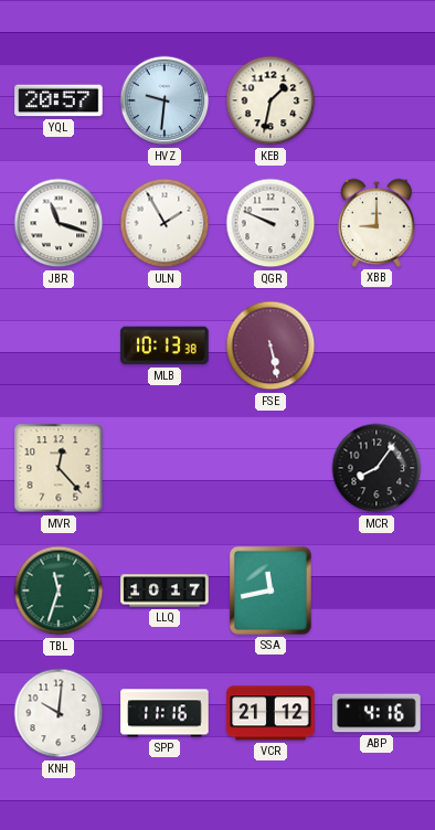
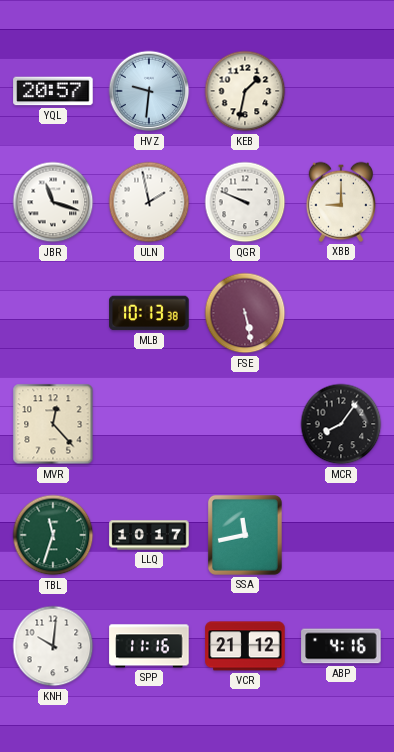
ULN: 1:55 -> 1:58 (149, 202)
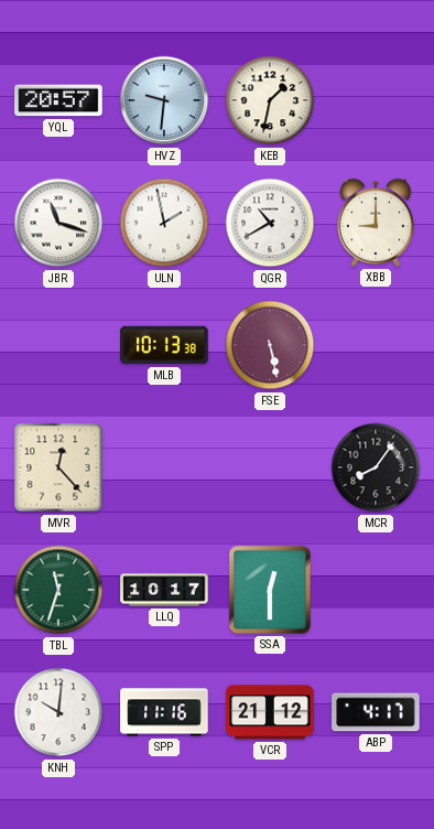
QGR: 9:49 -> 10:40 (270, 223)
SSA: 11:43 -> 12:30 (270, 590)
ABP: 4:16 -> 4:17 (376, 712)
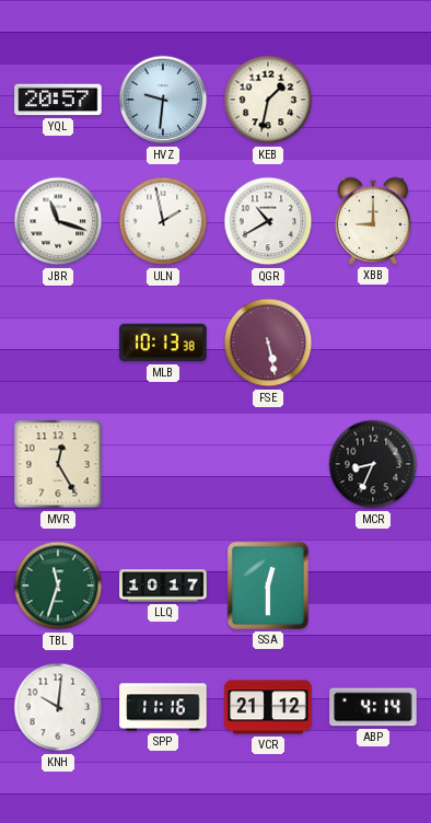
MVR: 12:23 -> 12:25 (58, 464)
MCR: 8:06 -> 8:34 (373, 464)
ABP: 4:17 -> 4:14 (373, 707)
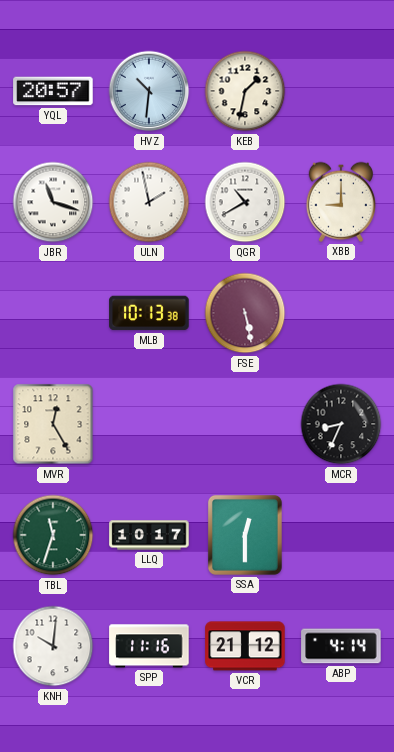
HVZ: 9:31 -> 10:31 (149, 91)
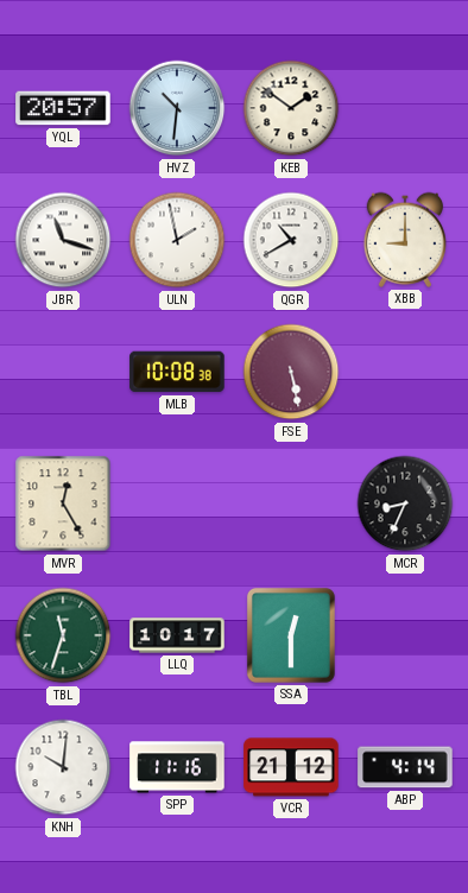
KEB: 1:32 -> 1:51 (291, 108)
MLB: 10:13 -> 10:08 (177, 372)
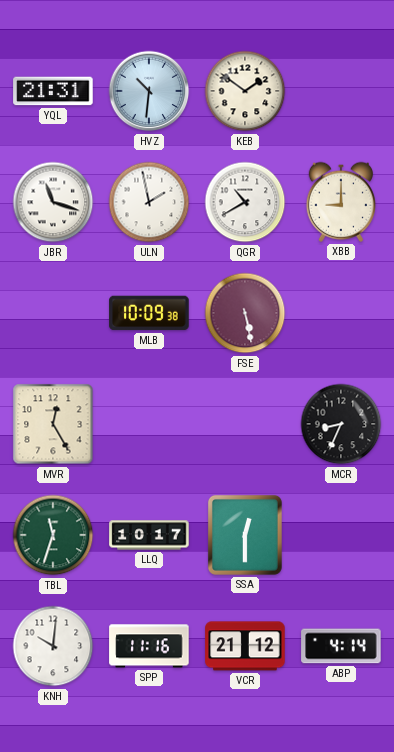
YQL: 20:57 -> 21:31 (53, 91)
MLB: 10:08 -> 10:09 (149, 313)
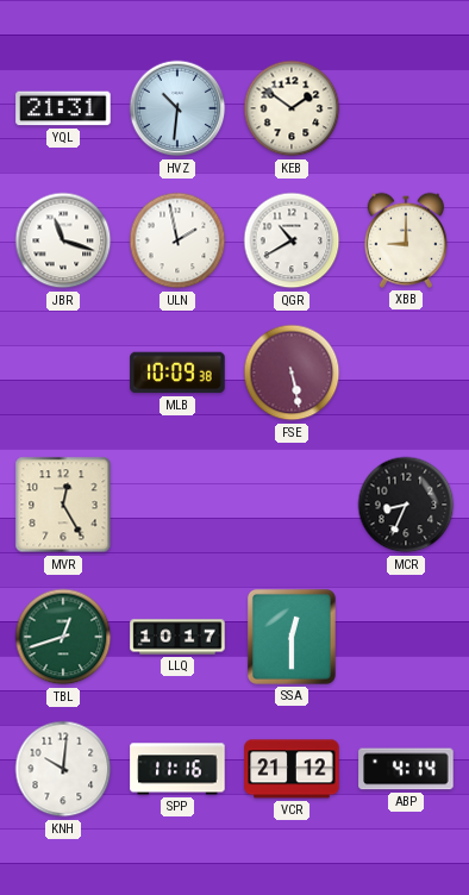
TBL: 11:33 -> 12:42 (63, 637)
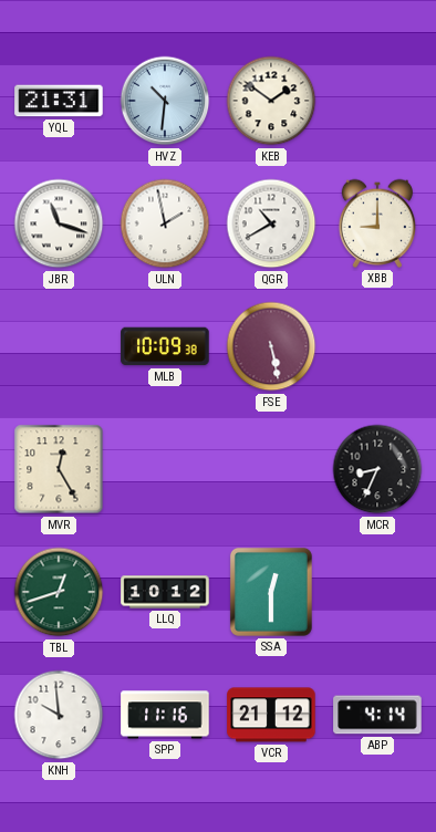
LLQ: 10:17 -> 10:12 (165, 592)
KNH: 10:01 -> 9:59 (59, 715)
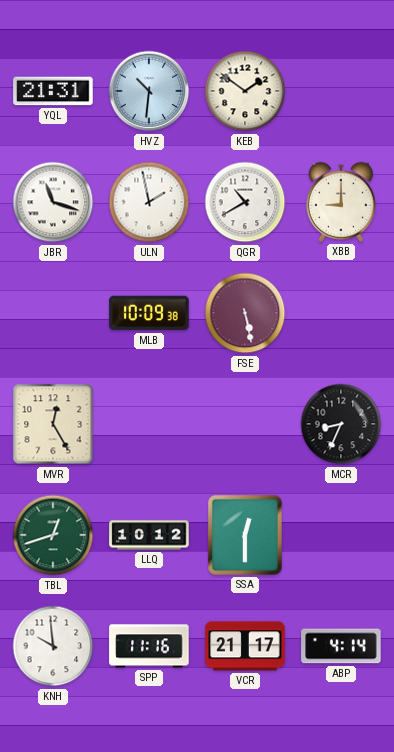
VCR: 21:12 -> 21:17 (245, 646)
